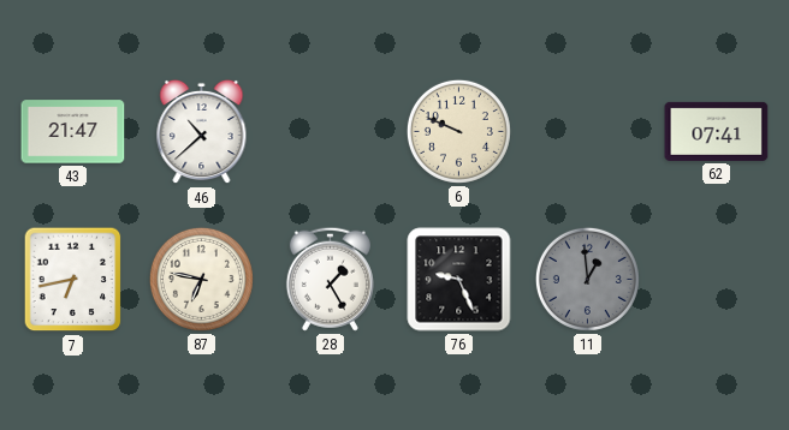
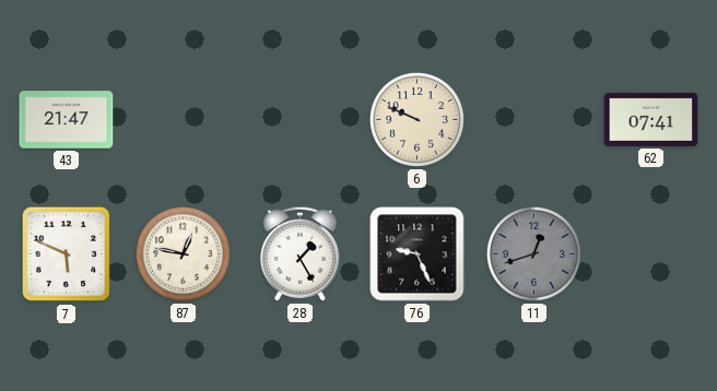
46: 10:38 -> none (202, 132)
7: 6:43 -> 5:49 (67, 254)
87: 6:47 -> 12:47 (183, 253)
11: 12:59 -> 12:42 (533, 253)
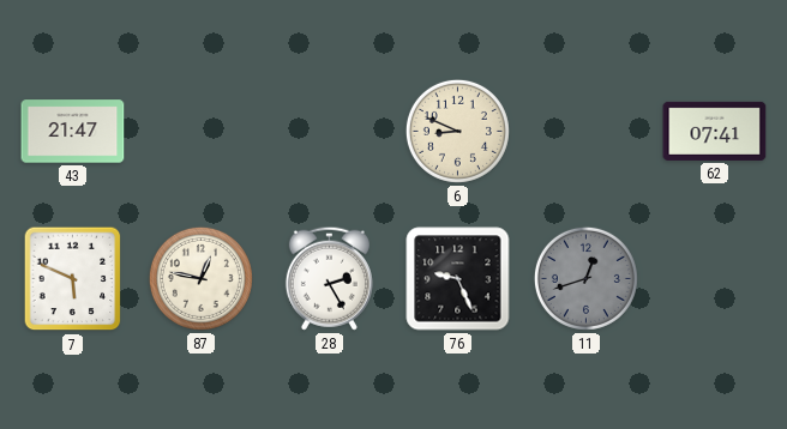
6: 9:49 -> 8:49 (457, 131)
28: 1:25 -> 2:25 (329, 278)
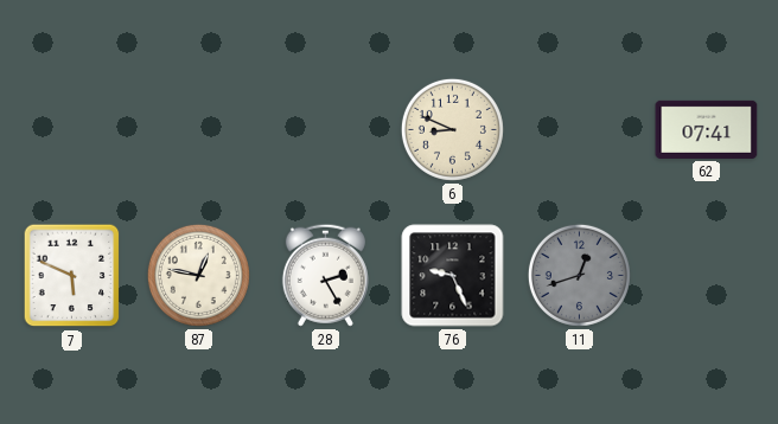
43: 21:47 -> none (73, 132)
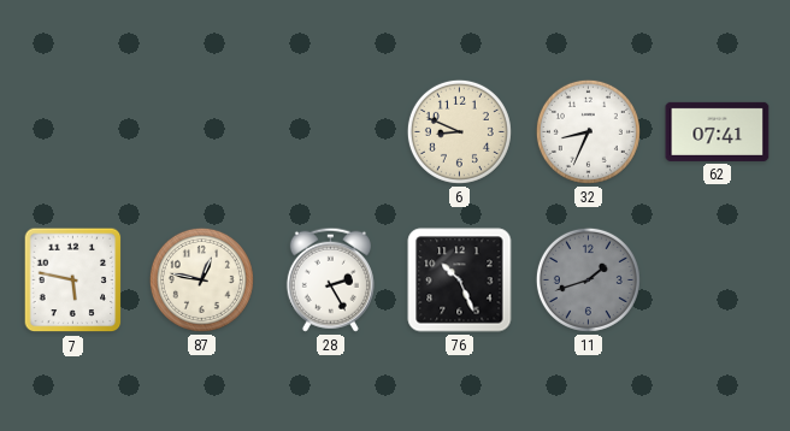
32: none -> 8:34 (588, 131)
7: 5:49 -> 5:47 (73, 281)
76: 9:26 -> 10:26 (460, 281)
11: 12:42 -> 1:42 (588, 279)
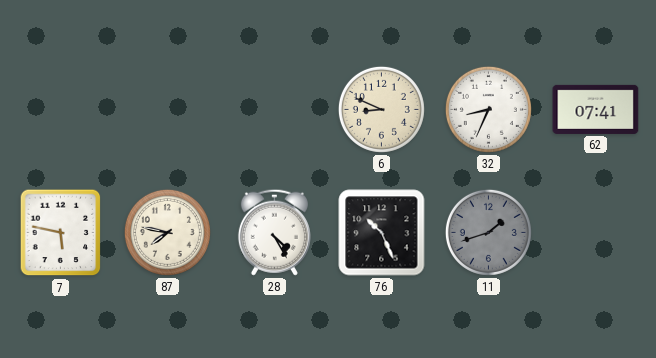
87: 12:47 -> 7:47 (167, 232)
28: 2:25 -> 4:25 (274, 232)
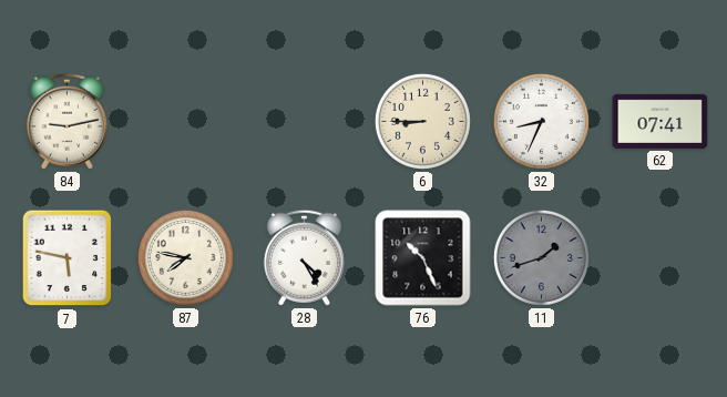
84: none -> 9:13 (66, 121)
6: 8:49 -> 8:45 (422, 121)
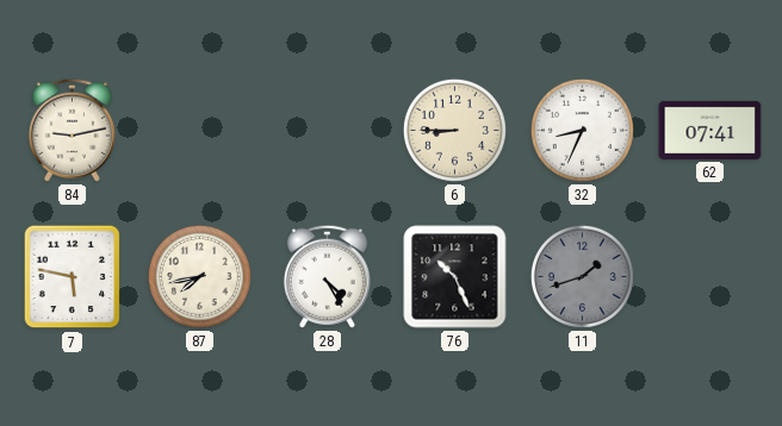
87: 7:47 -> 7:43 (199, 276)
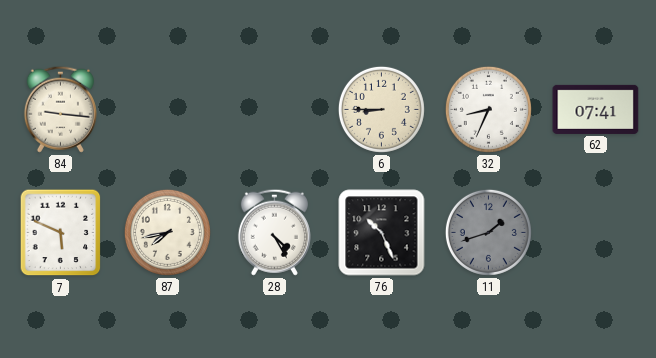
84: 9:13 -> 9:16 (60, 109)
7: 5:47 -> 5:49 (61, 233)
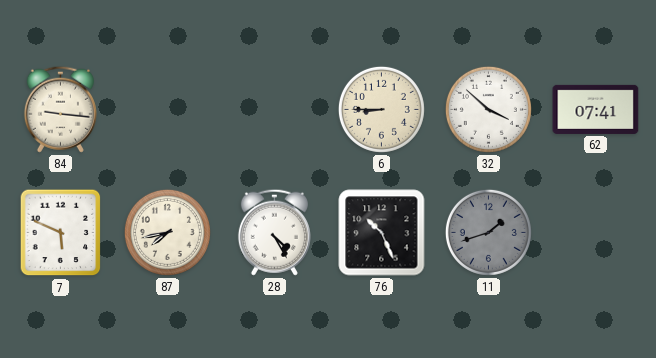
32: 8:34 -> 3:52 (488, 109)
